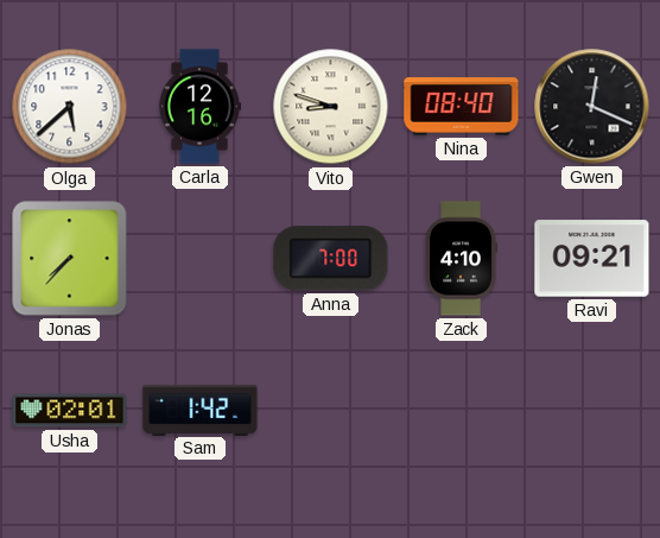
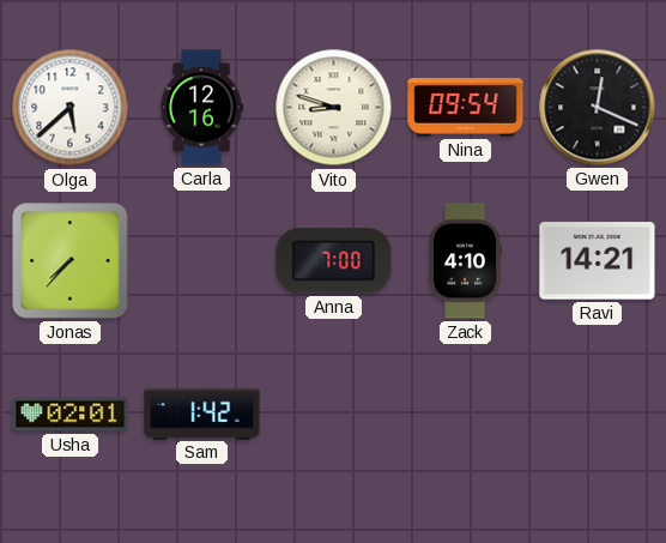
Nina: 08:40 -> 09:54 (466, 108)
Ravi: 09:21 -> 14:21 (598, 261)
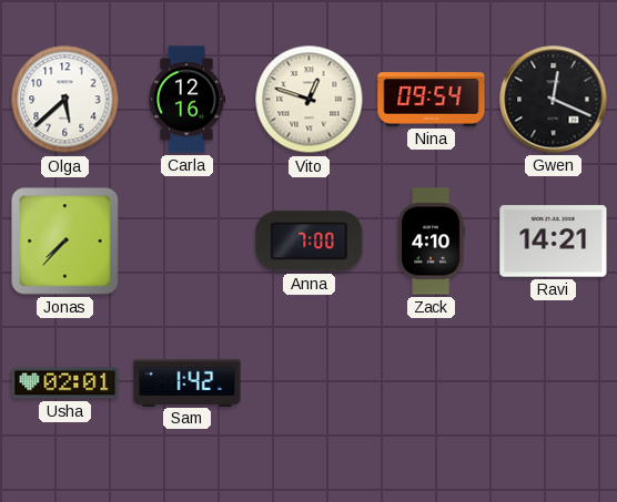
Vito: 8:48 -> 12:48 (310, 100)
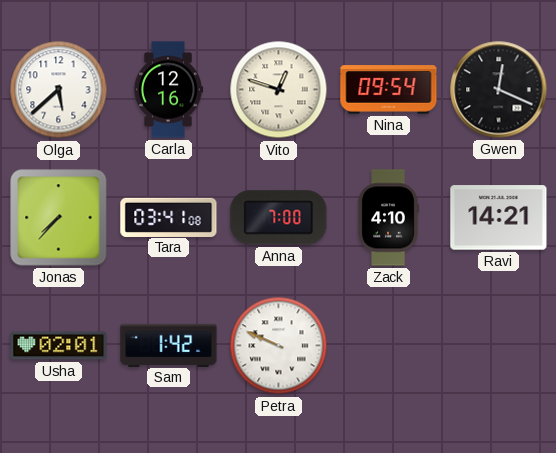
Tara: none -> 03:41 (169, 217)
Petra: none -> 9:49 (279, 346)
